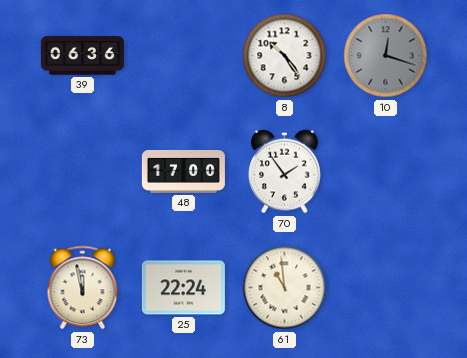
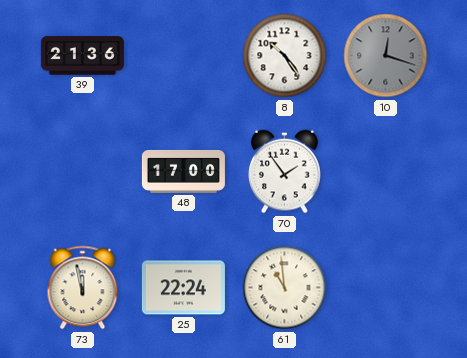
39: 06:36 -> 21:36 (82, 56)
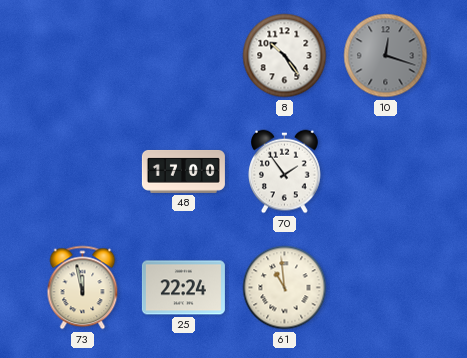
39: 21:36 -> none (82, 56)
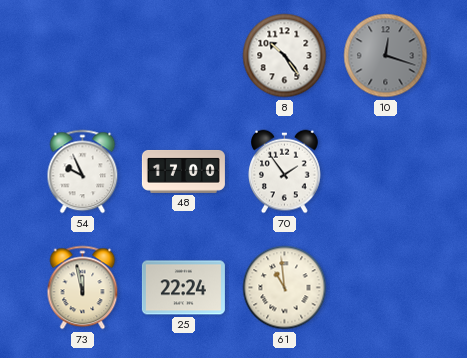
54: none -> 9:56 (83, 172)
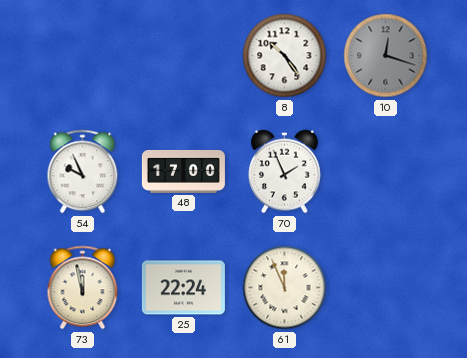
70: 1:54 -> 1:56 (285, 172)
61: 10:59 -> 11:56 (285, 288)
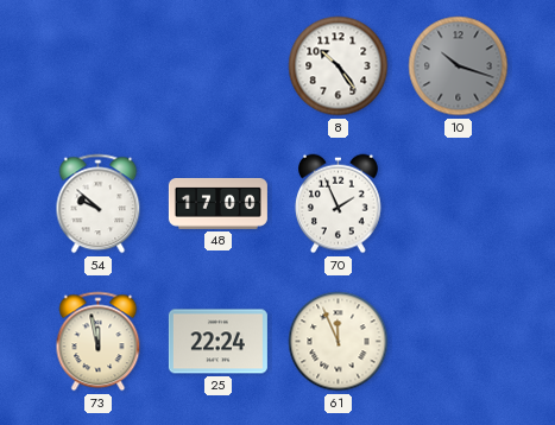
10: 12:18 -> 10:18 (459, 66)
54: 9:56 -> 9:52 (99, 204)
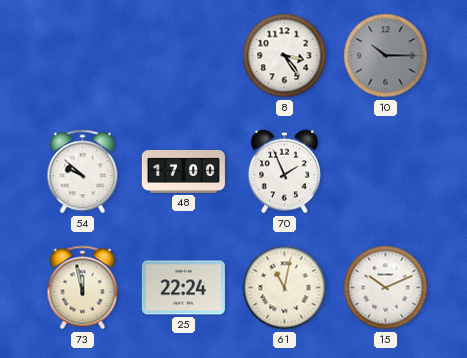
8: 10:24 -> 3:24 (285, 56)
10: 10:18 -> 10:15 (386, 56)
61: 11:56 -> 11:02 (285, 288)
15: none -> 10:11 (386, 288)
